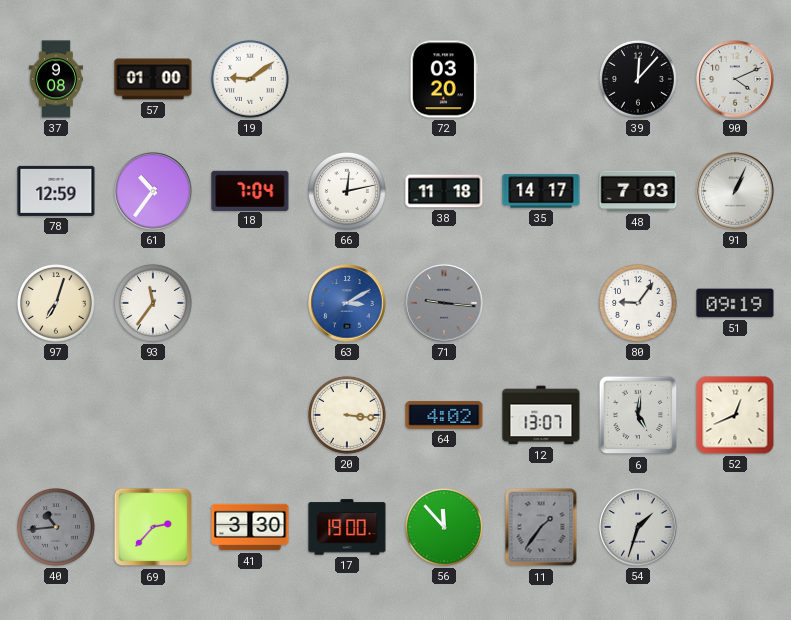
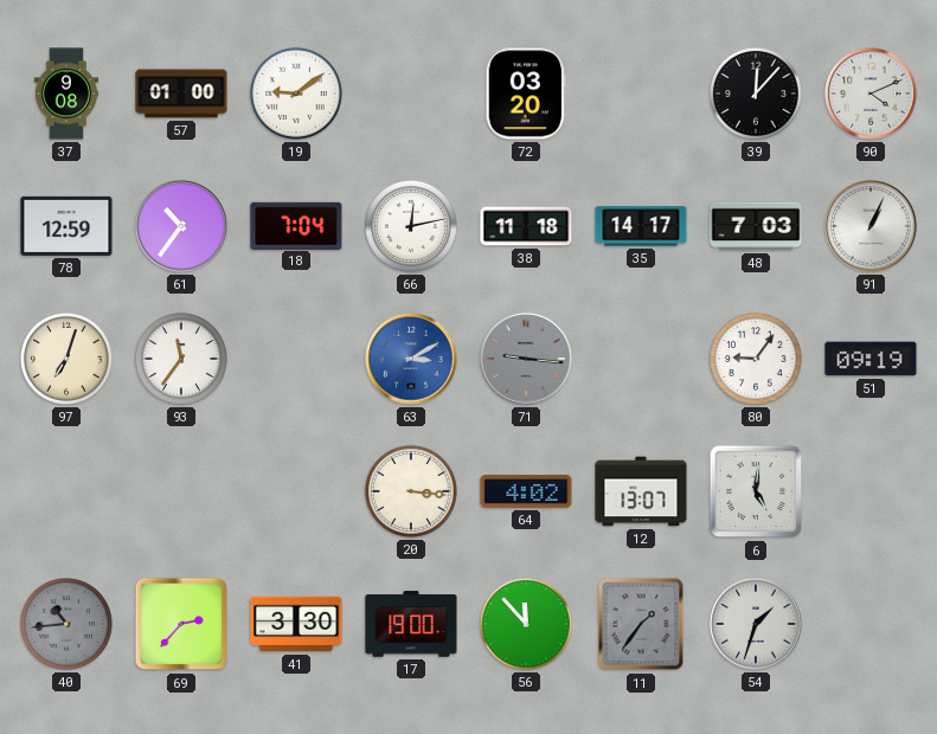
52: 12:41 -> none (735, 415)
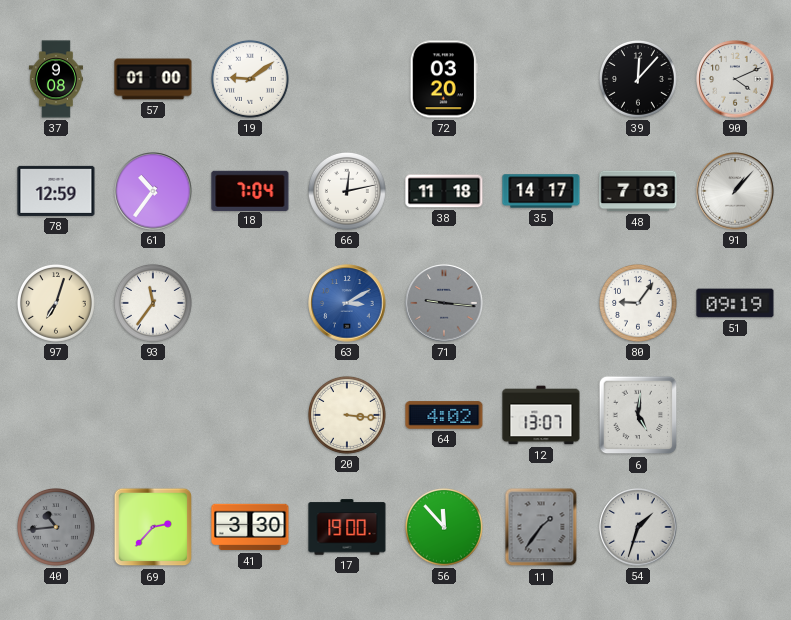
91: 1:04 -> 1:07 (735, 191)
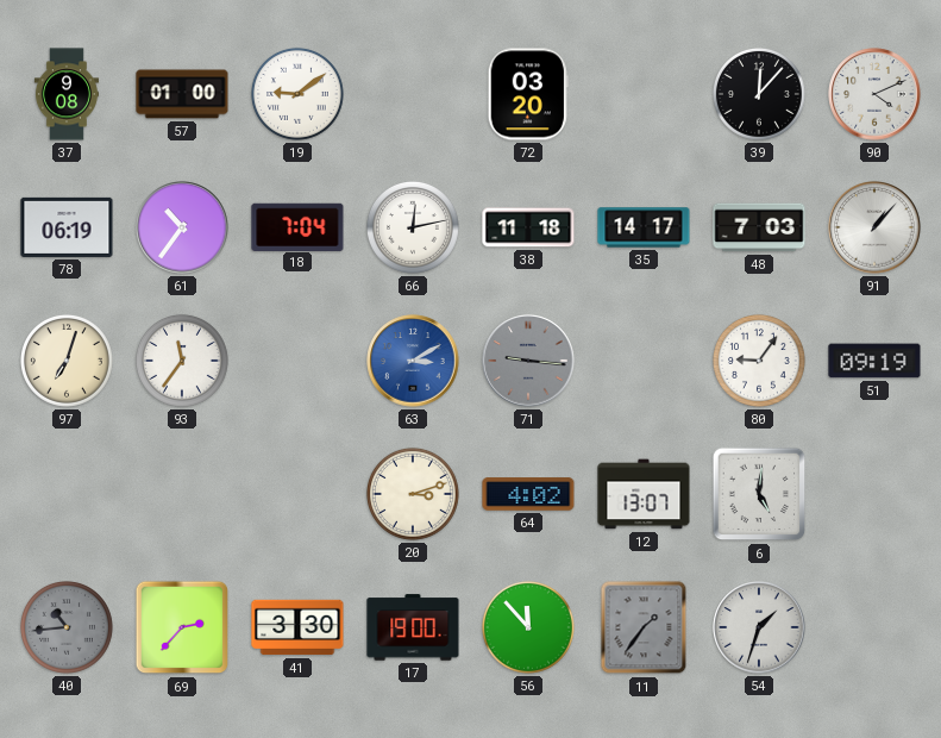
78: 12:59 -> 06:19 (67, 227)
20: 3:16 -> 3:12 (413, 494)
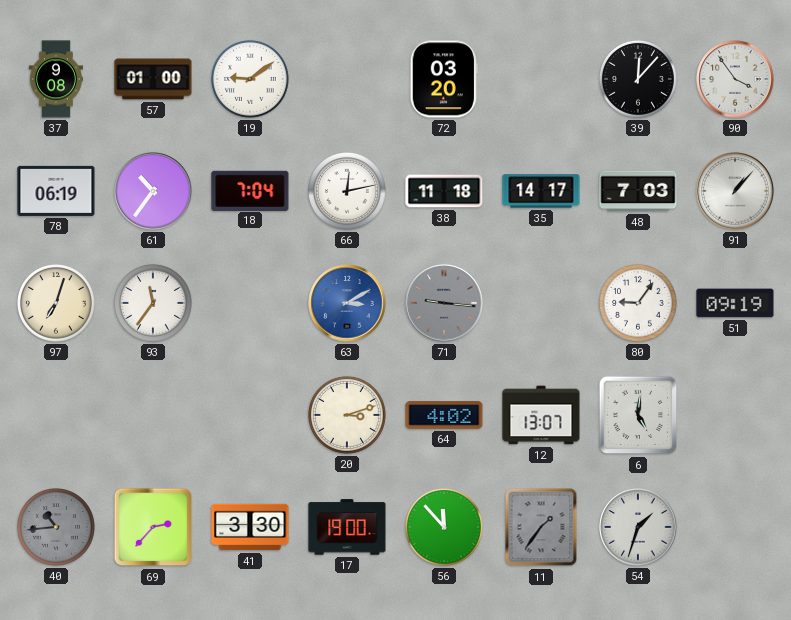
90: 4:11 -> 3:54 (735, 79)
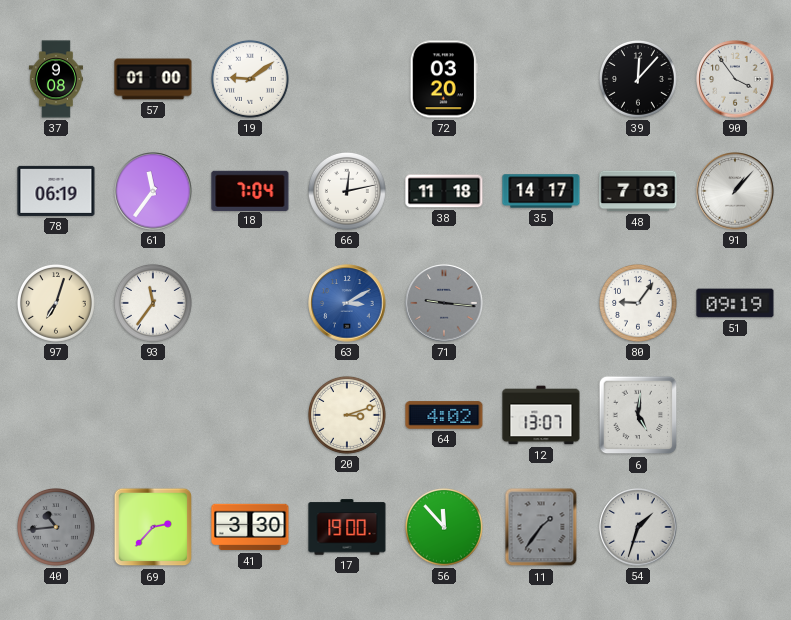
61: 10:36 -> 11:36 (153, 191)
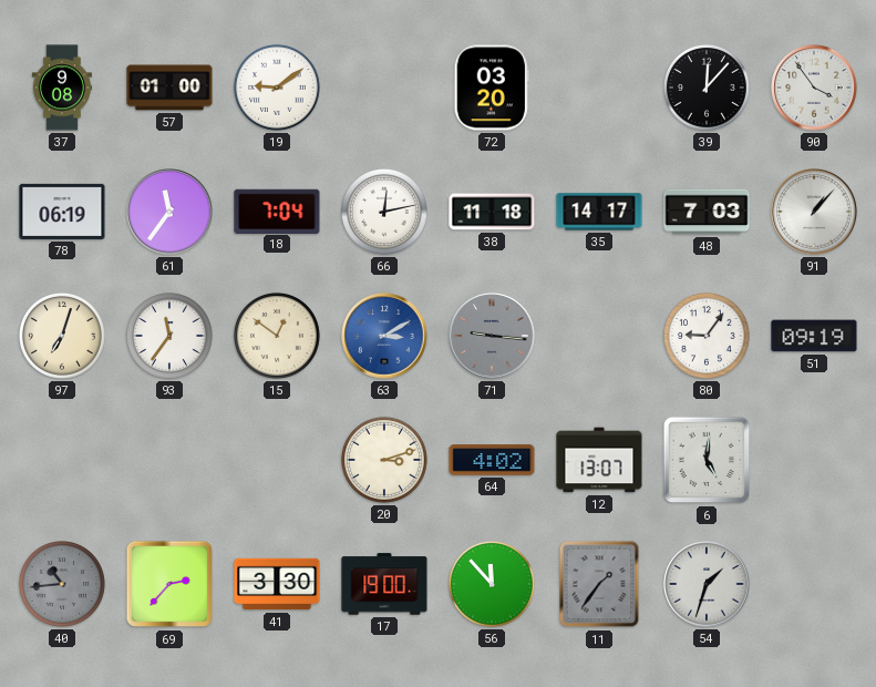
15: none -> 12:51 (277, 336)
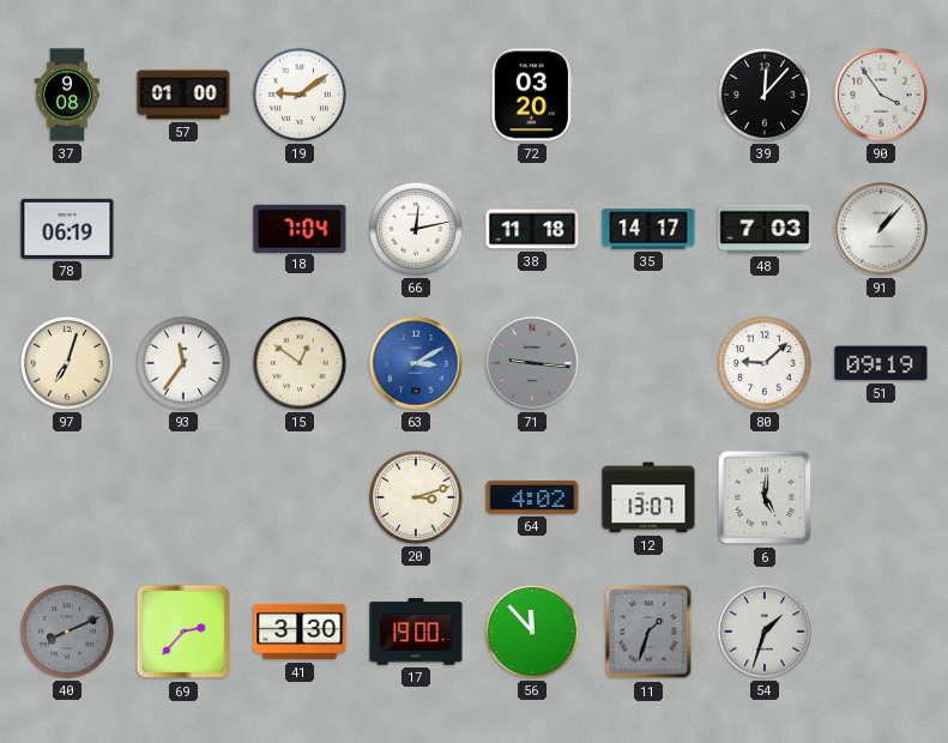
61: 11:36 -> none (169, 212)
80: 9:06 -> 9:08 (765, 363)
40: 10:44 -> 8:11 (67, 632)
11: 1:36 -> 1:33 (648, 632)
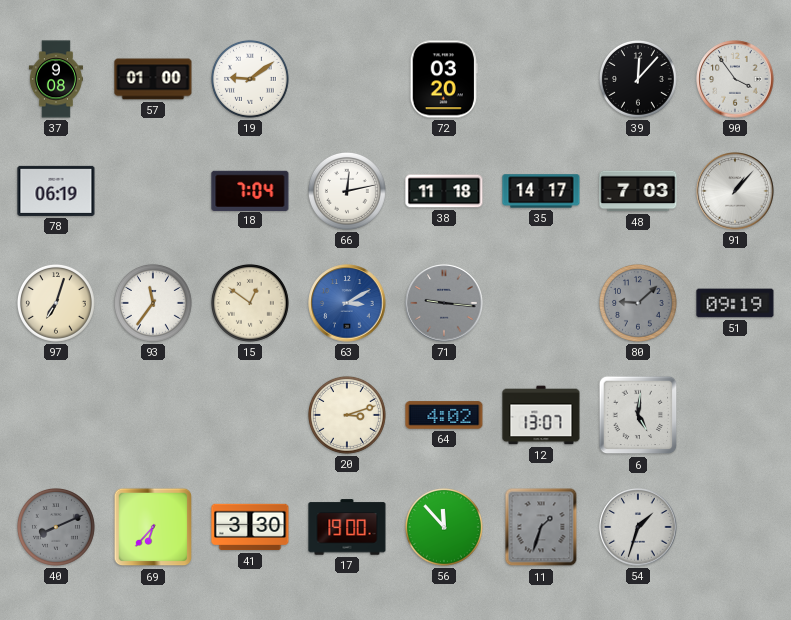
80 dial: white -> grey (638, 303)
69: 2:37 -> 6:37 (153, 527)
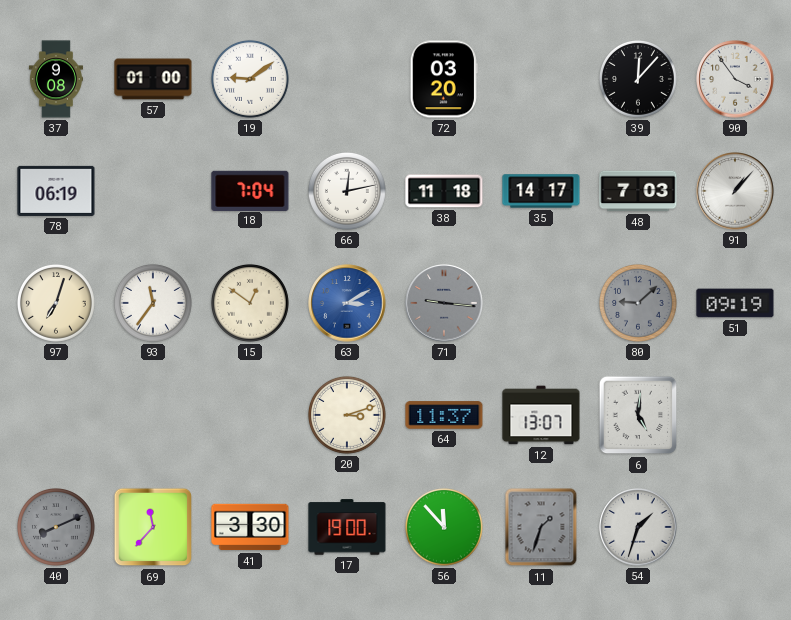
64: 4:02 -> 11:37 (444, 415)
69: 6:37 -> 11:37 (153, 527)
